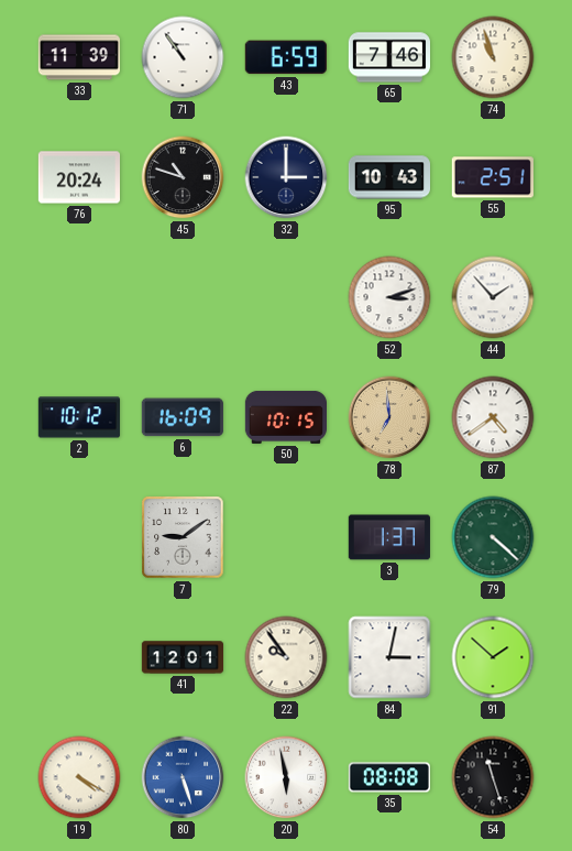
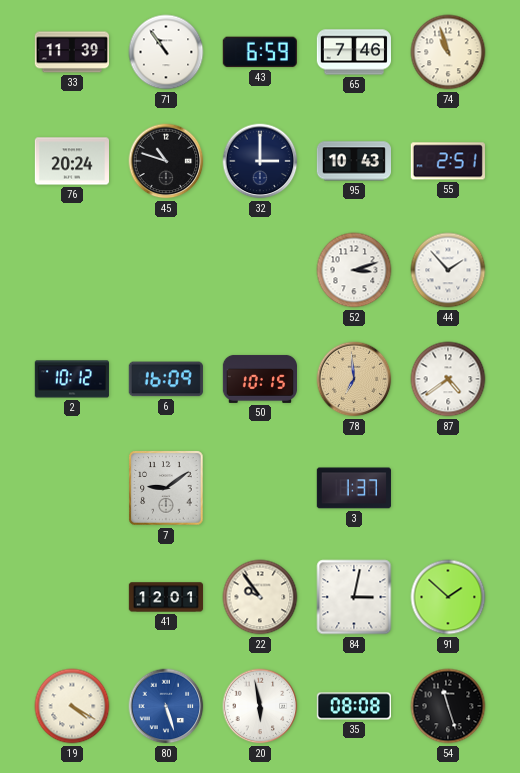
79: 4:22 -> none (493, 537)
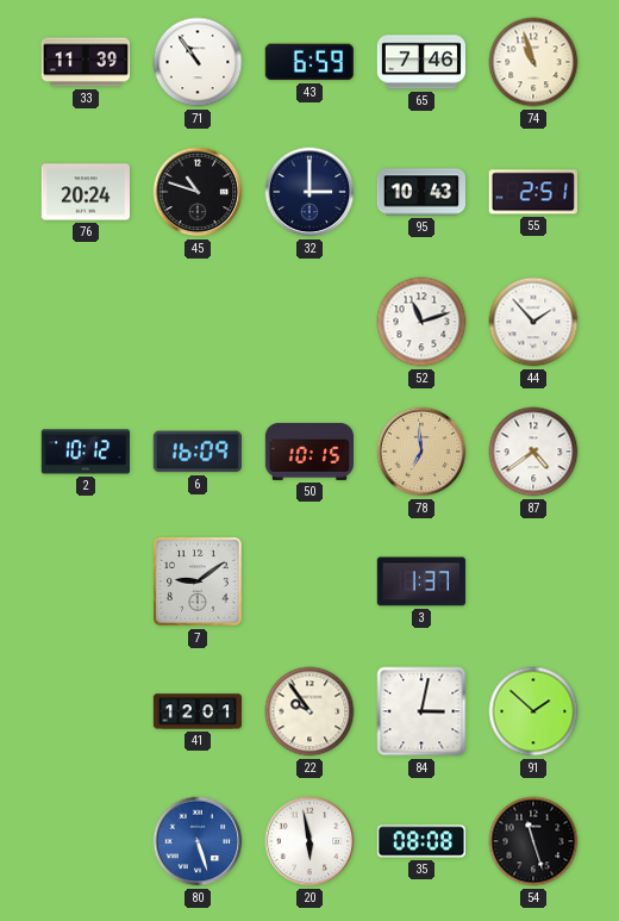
52: 3:12 -> 11:12 (421, 322)
19: 4:20 -> none (72, 706)
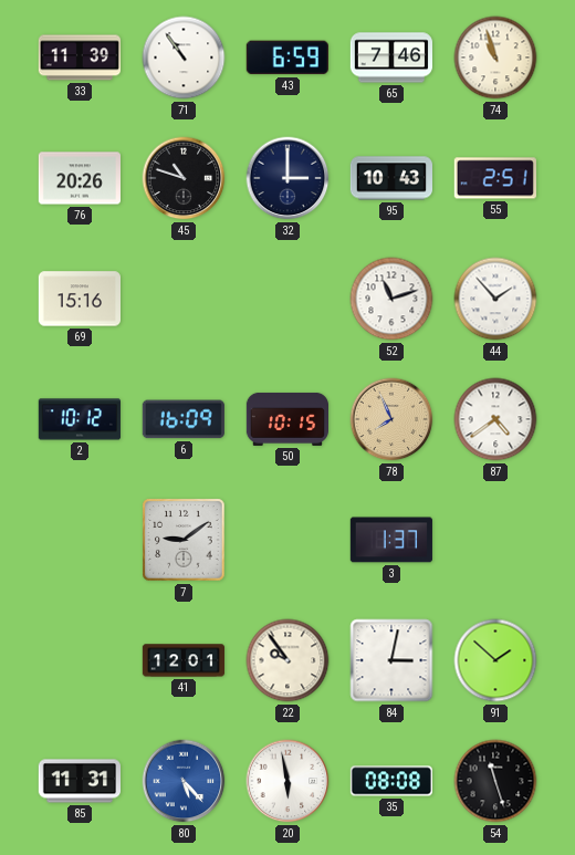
76: 20:24 -> 20:26 (79, 178)
69: none -> 15:16 (79, 299)
78: 6:59 -> 7:56 (391, 419)
85: none -> 11:31 (79, 781)
80: 5:27 -> 5:23 (184, 781)
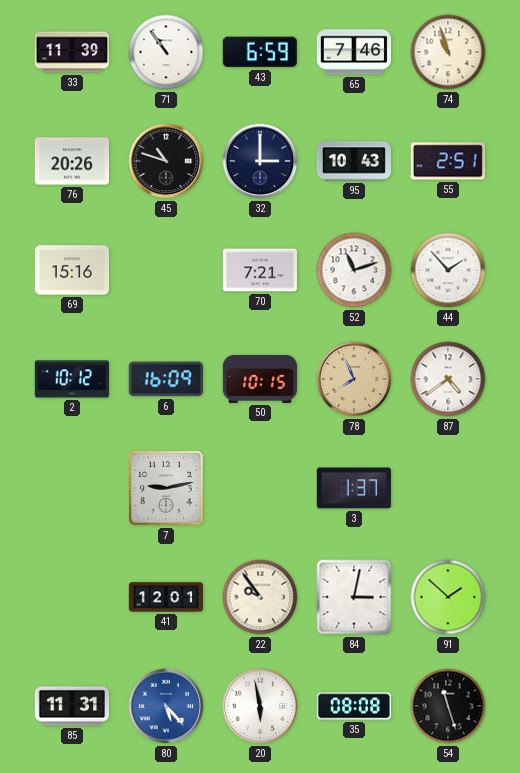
70: none -> 7:21 (259, 270)
7: 9:09 -> 9:13 (166, 488)
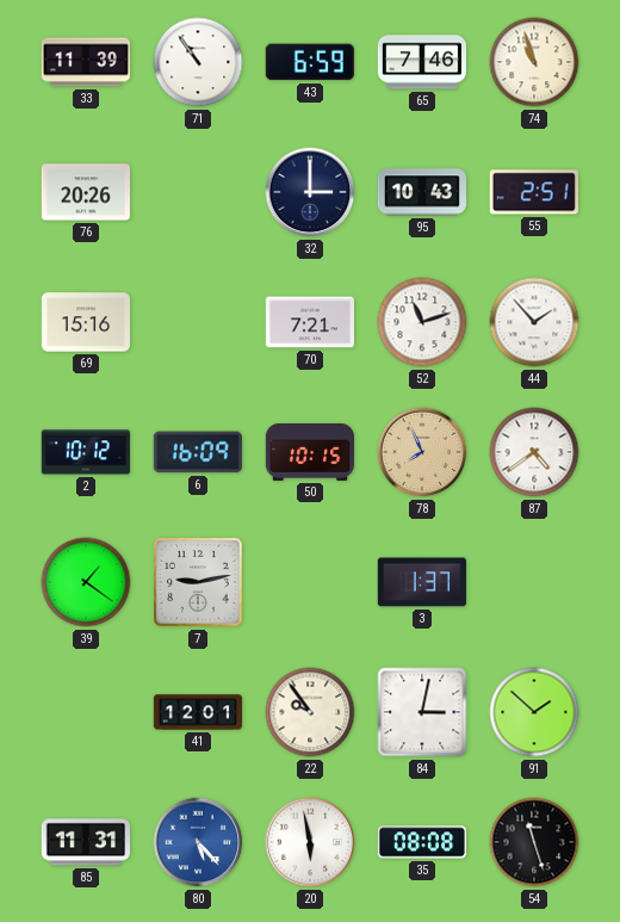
45: 10:48 -> none (166, 161)
39: none -> 1:21 (86, 582)
